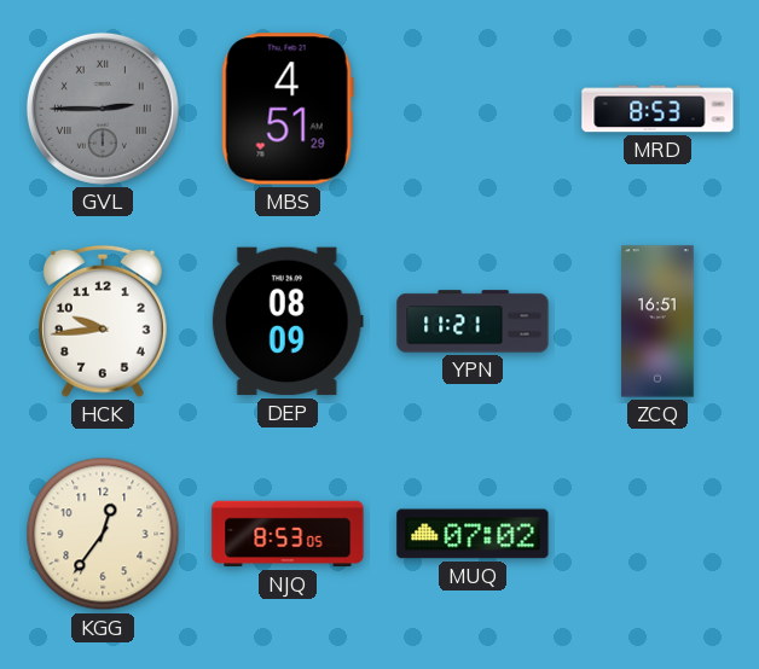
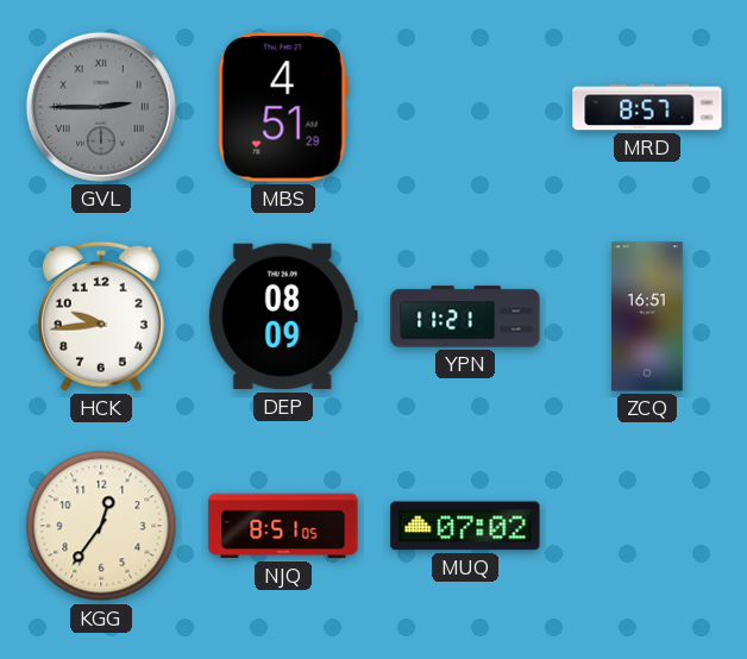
MRD: 8:53 -> 8:57 (647, 107)
NJQ: 8:53 -> 8:51 (283, 526)
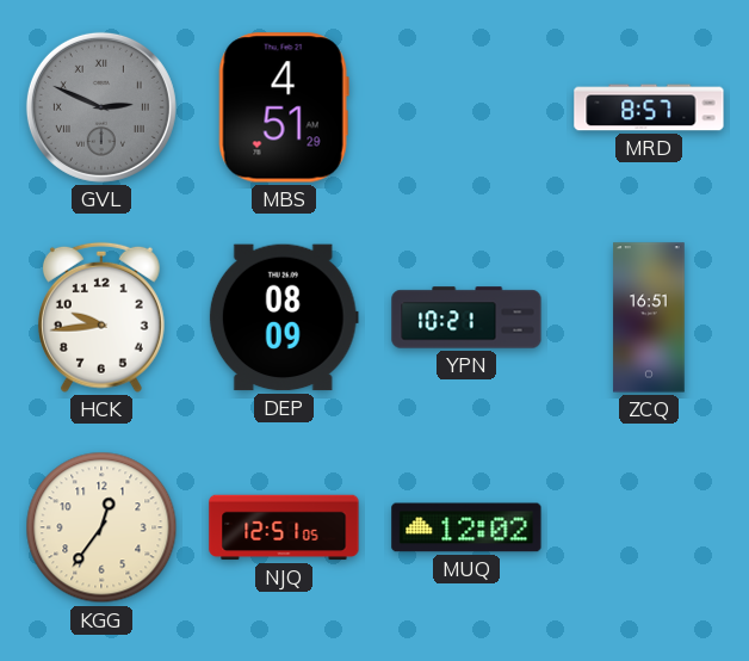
GVL: 2:45 -> 2:49 (101, 107)
YPN: 11:21 -> 10:21 (466, 317)
NJQ: 8:51 -> 12:51 (284, 527)
MUQ: 07:02 -> 12:02 (466, 527)
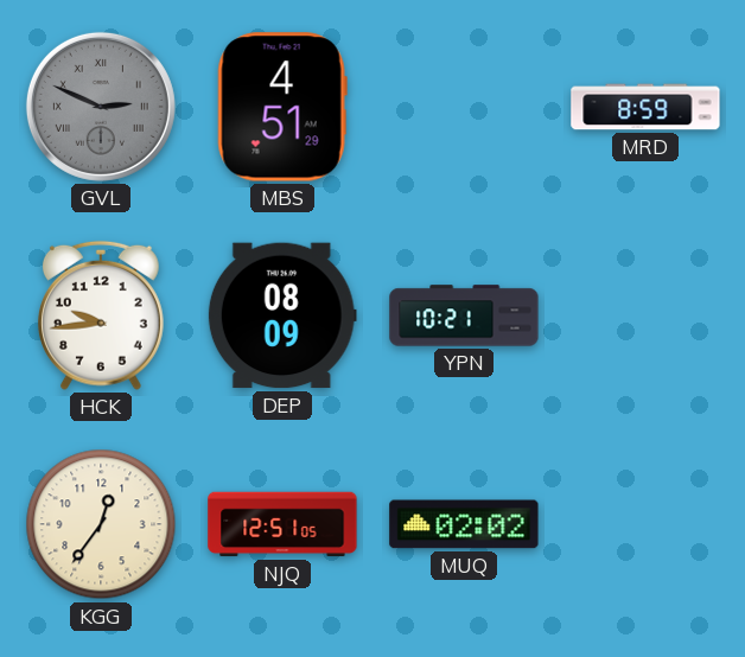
MRD: 8:57 -> 8:59 (645, 107)
ZCQ: 16:51 -> none (649, 317)
MUQ: 12:02 -> 02:02 (464, 524)
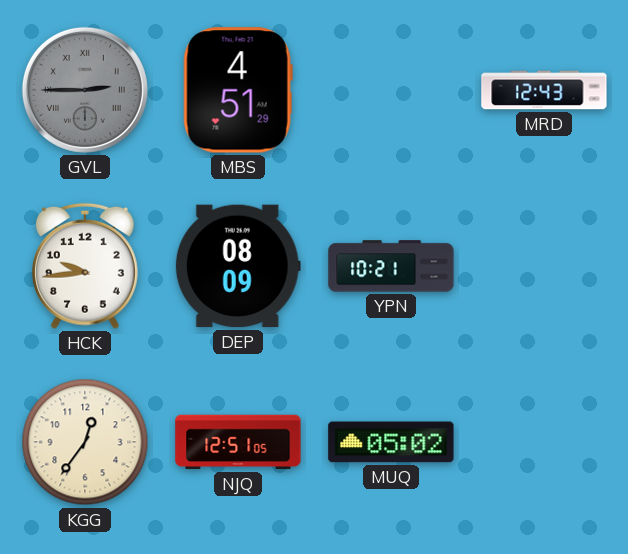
GVL: 2:49 -> 2:45 (85, 90)
MRD: 8:59 -> 12:43 (544, 90)
MUQ: 02:02 -> 05:02 (391, 442)
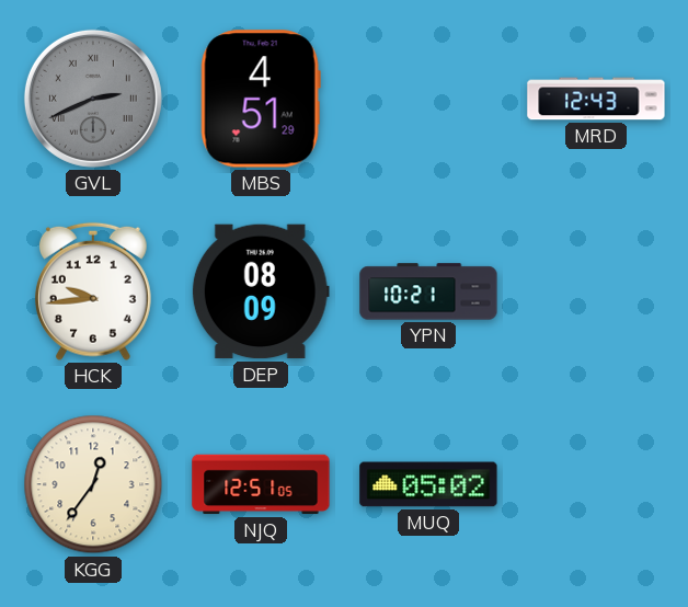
GVL: 2:45 -> 2:41 (93, 99)
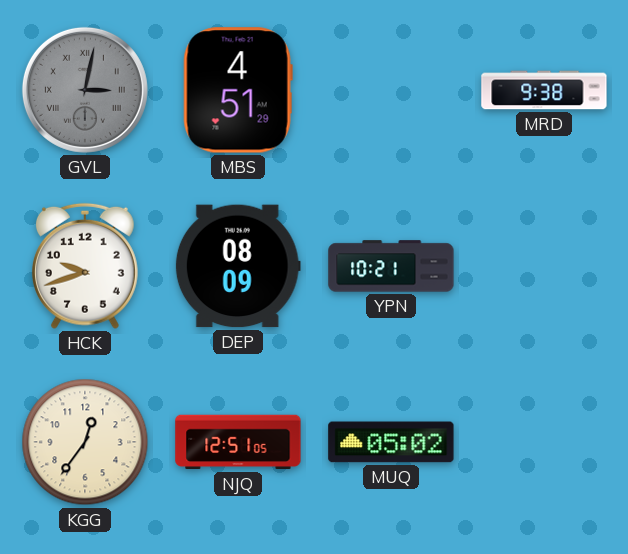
GVL: 2:41 -> 3:02 (85, 90)
MRD: 12:43 -> 9:38 (544, 90)
HCK: 9:44 -> 9:42 (85, 266)
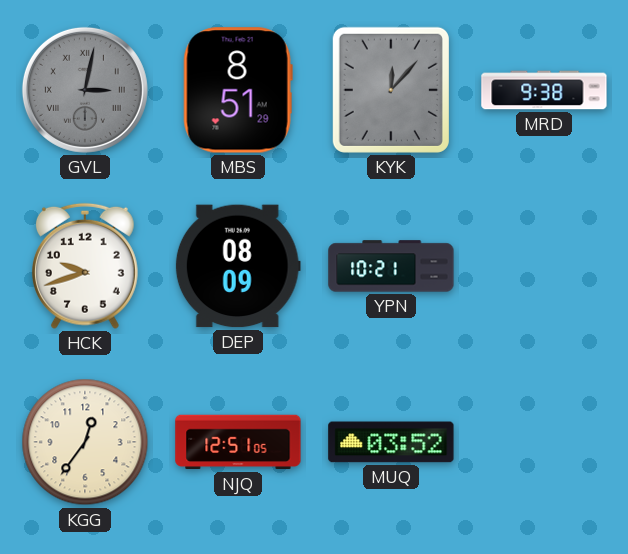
MBS: 4:51 -> 8:51 (238, 90)
KYK: none -> 12:07 (391, 90)
MUQ: 05:02 -> 03:52 (391, 442)
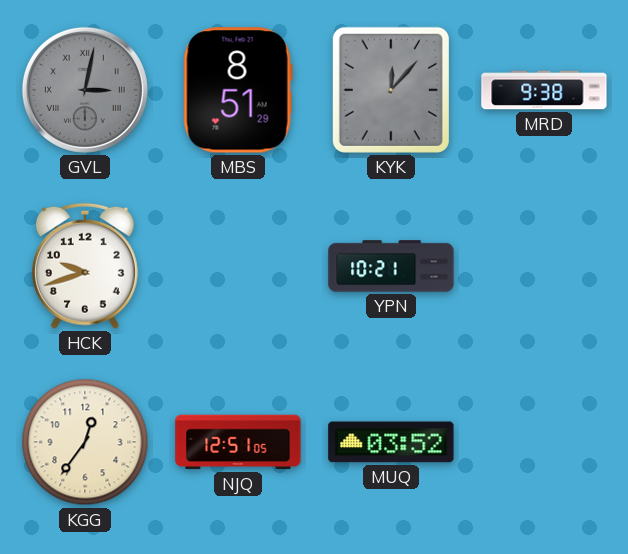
DEP: 08:09 -> none (238, 266)
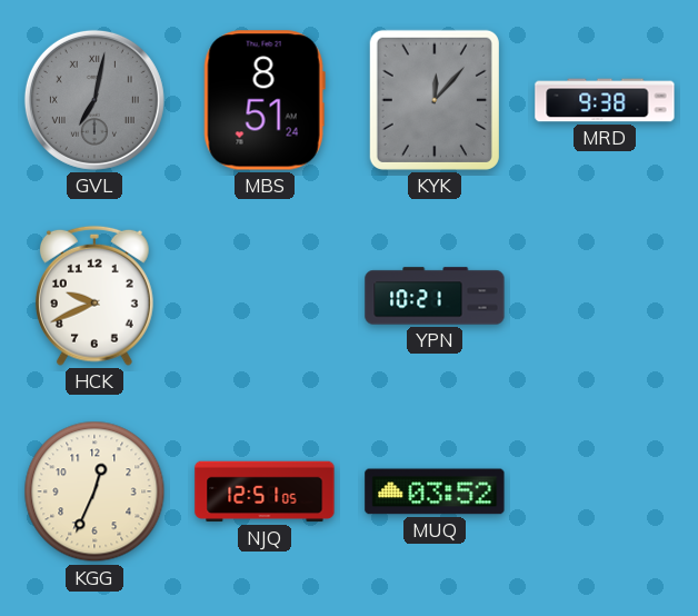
GVL: 3:02 -> 7:02 (94, 100)
MBS: 8:51:29 -> 8:51:24 (265, 100)
HCK: 9:42 -> 9:41 (94, 296)
KGG: 12:36 -> 12:34 (94, 491)
